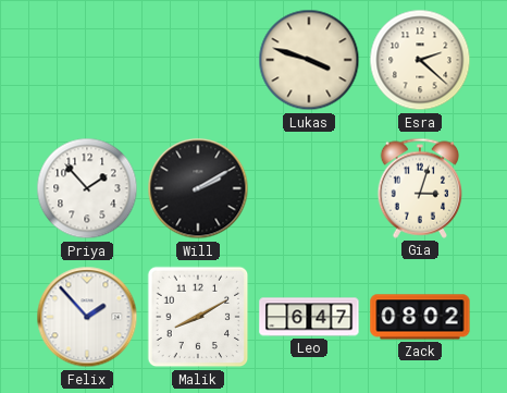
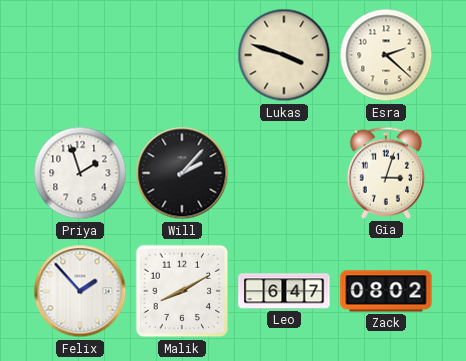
Priya: 1:53 -> 1:57 (80, 173)
Will: 2:10 -> 2:07 (182, 173)
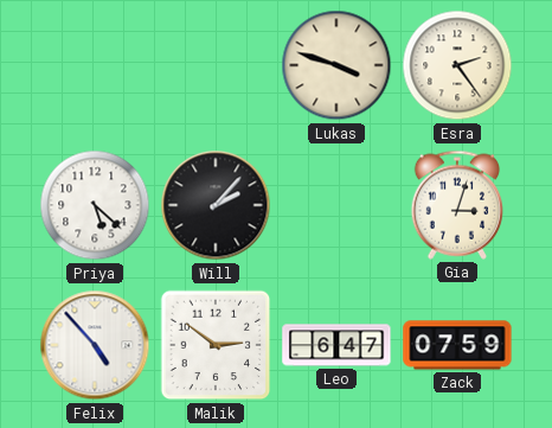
Esra: 2:22 -> 2:24 (457, 65)
Priya: 1:57 -> 5:22 (95, 205)
Felix: 1:53 -> 4:53 (95, 345)
Malik: 8:10 -> 2:51 (216, 345)
Zack: 08:02 -> 07:59 (457, 345)
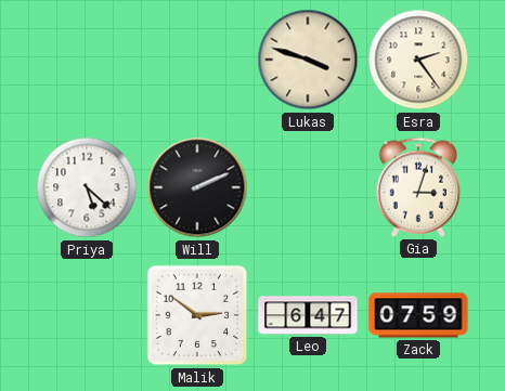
Will: 2:07 -> 2:11 (197, 187)
Felix: 4:53 -> none (95, 345)
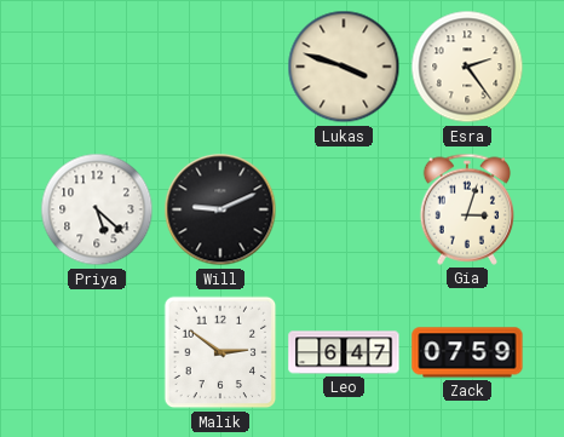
Will: 2:11 -> 9:11 (220, 209)
